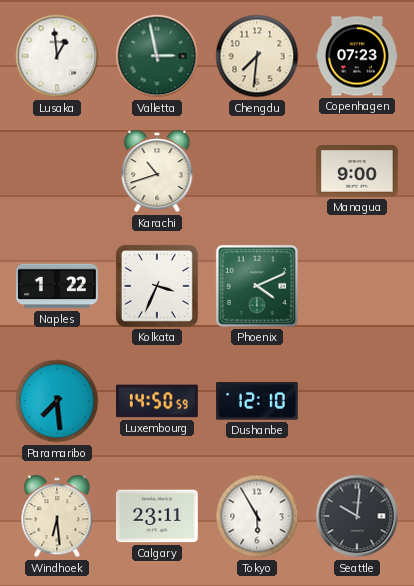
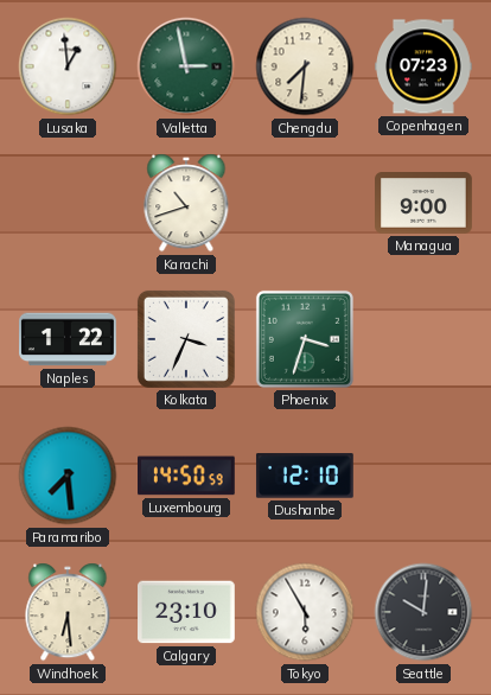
Phoenix: 4:11 -> 3:33 (305, 339)
Calgary: 23:11 -> 23:10 (187, 612)
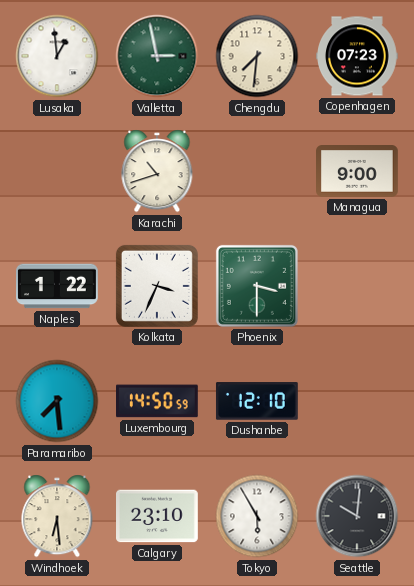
Phoenix: 3:33 -> 3:30 (257, 286)
